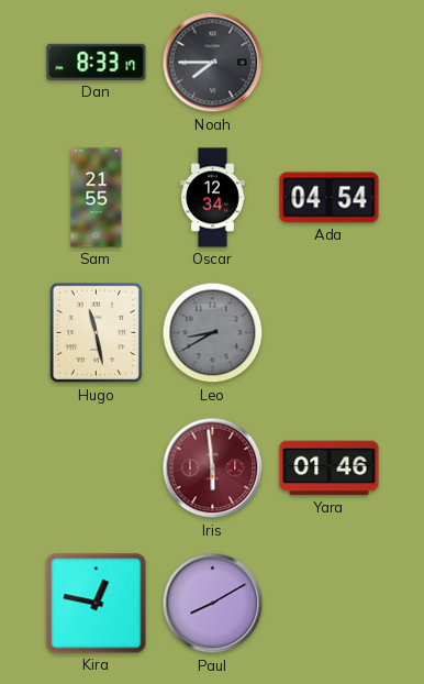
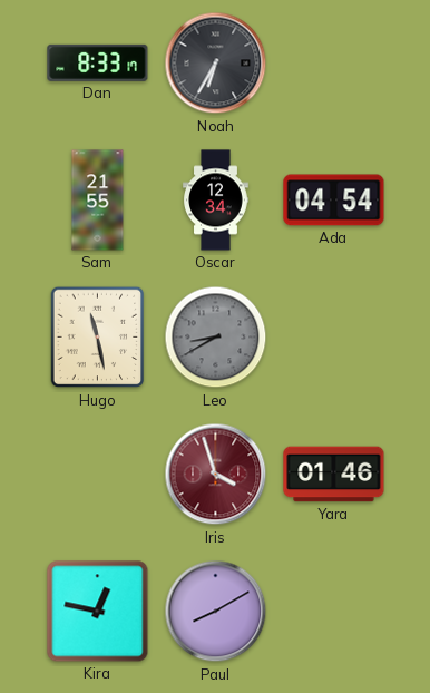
Noah: 7:45 -> 6:35 (216, 64)
Iris: 5:59 -> 3:57 (216, 475)
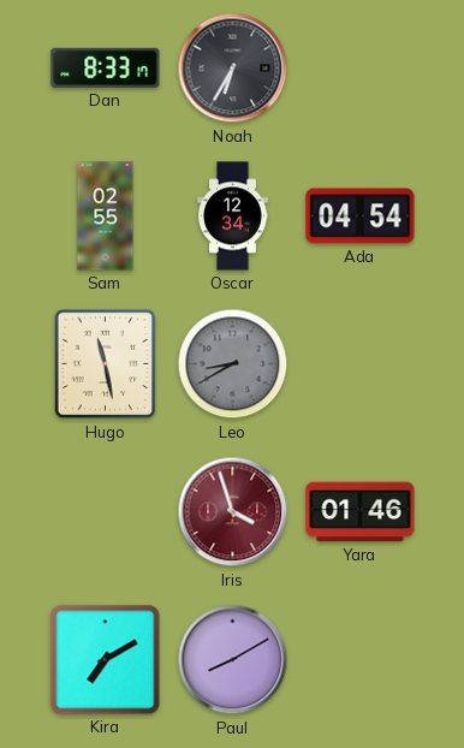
Sam: 21:55 -> 02:55 (106, 216)
Kira: 12:47 -> 7:10 (106, 660)
